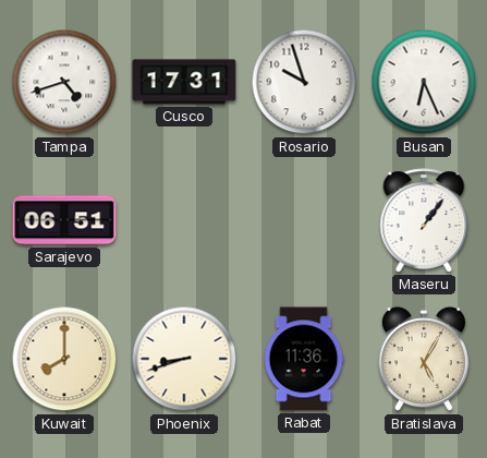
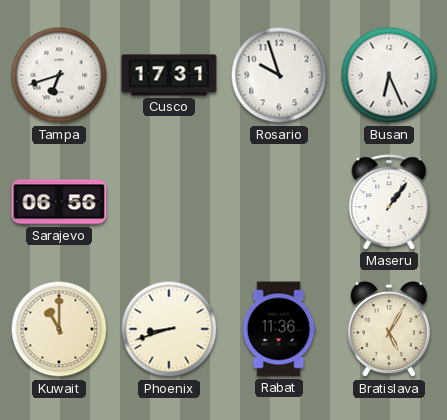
Tampa: 4:42 -> 6:42 (59, 75)
Sarajevo: 06:51 -> 06:56 (59, 202)
Kuwait: 8:00 -> 11:00 (59, 329)
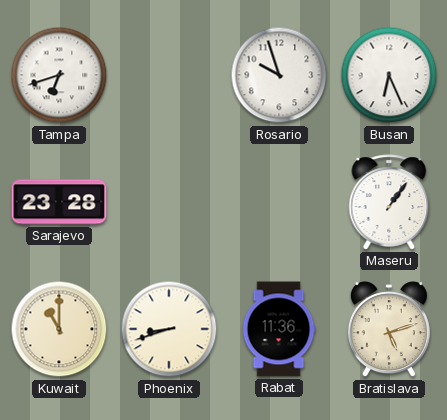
Cusco: 17:31 -> none (169, 75)
Sarajevo: 06:56 -> 23:28 (59, 202)
Bratislava: 5:05 -> 5:12 (389, 330)
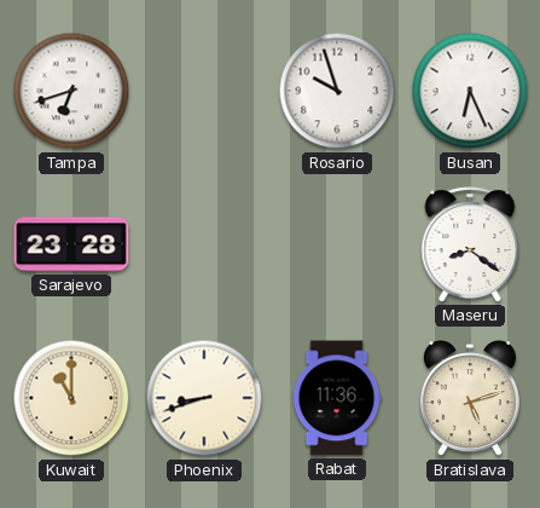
Maseru: 1:06 -> 8:21 (470, 244)
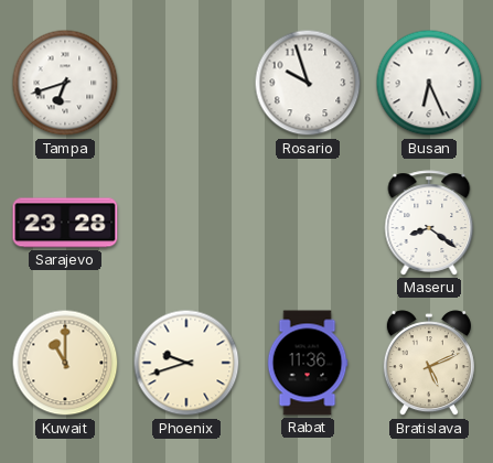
Phoenix: 8:42 -> 9:42 (186, 363)
Bratislava: 5:12 -> 5:11 (429, 364)
